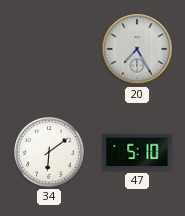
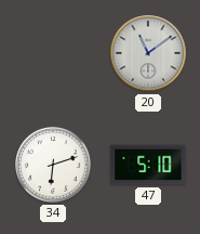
20: 7:25 -> 11:09 (148, 53)
34: 6:09 -> 6:12 (53, 165)
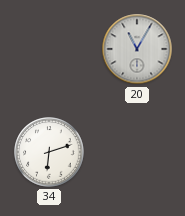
20: 11:09 -> 11:05 (137, 49)
47: 5:10 -> none (148, 165)
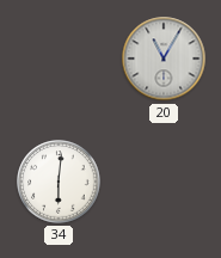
34: 6:12 -> 6:01 (59, 182)
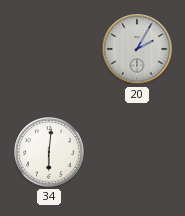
20: 11:05 -> 2:05 (137, 49)
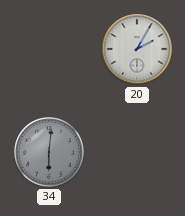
34 dial: white -> grey (49, 152)
